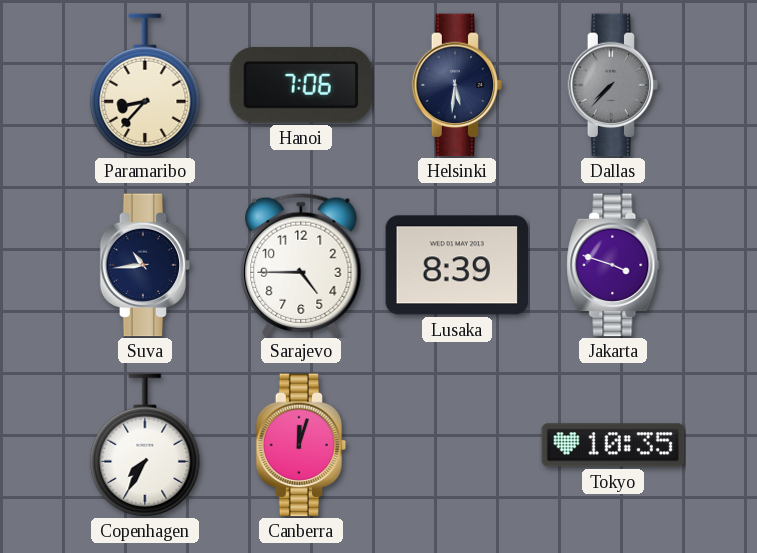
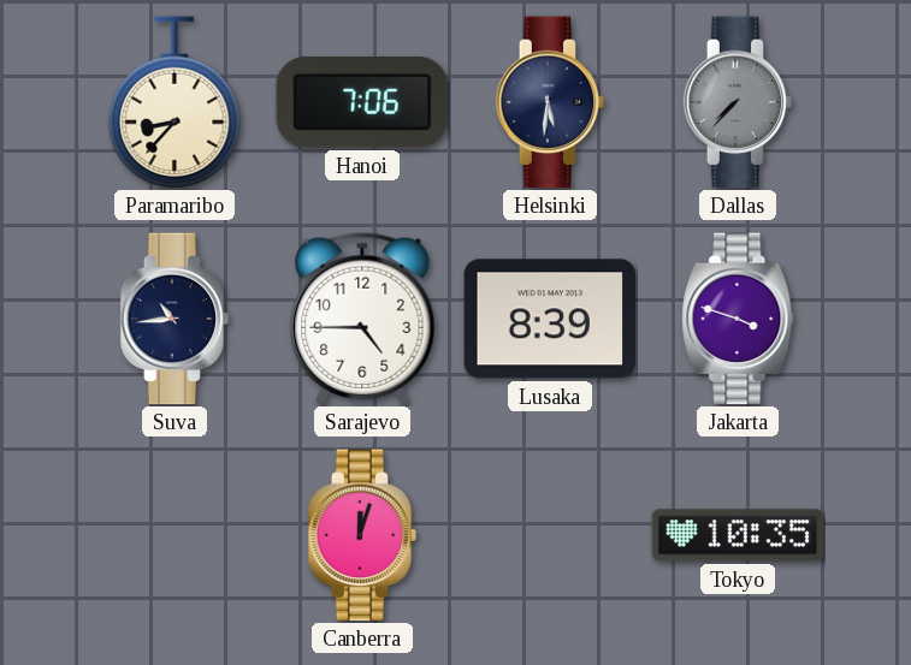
Copenhagen: 7:35 -> none (145, 445)
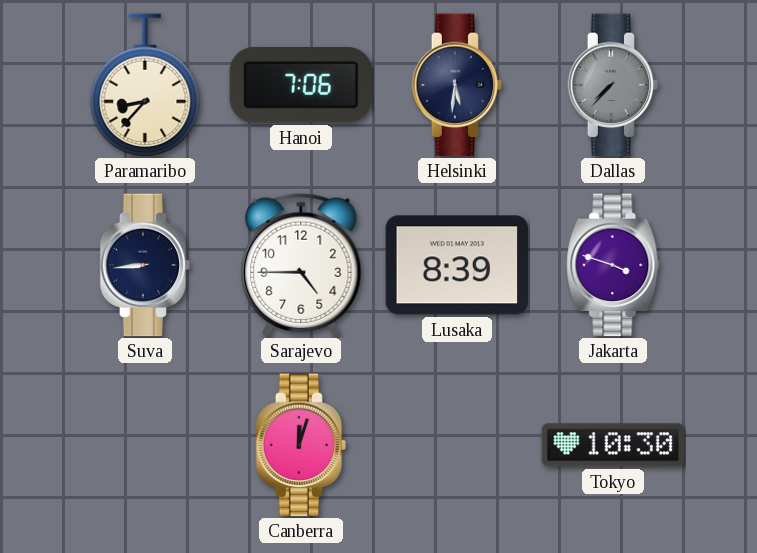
Suva: 10:44 -> 8:44 (145, 265)
Tokyo: 10:35 -> 10:30 (613, 445)
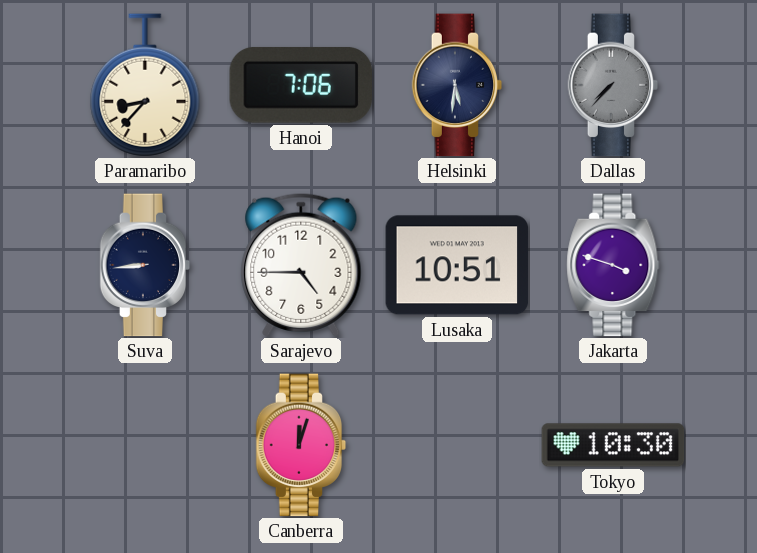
Lusaka: 8:39 -> 10:51 (457, 265)
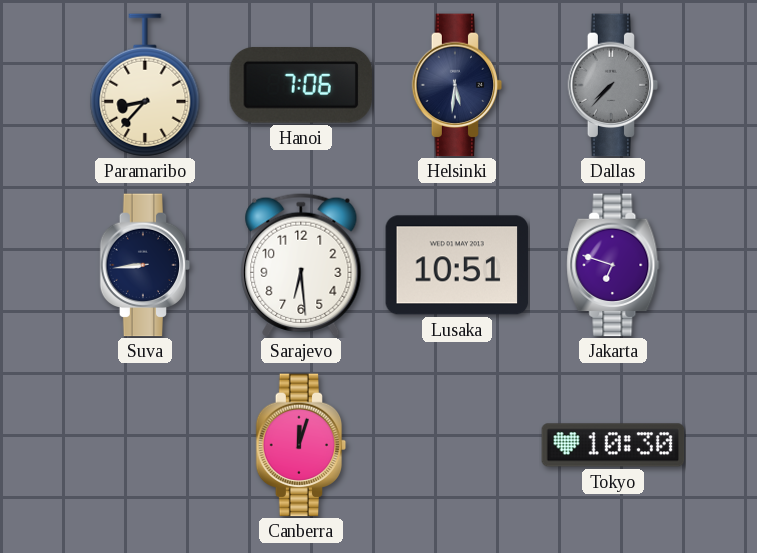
Sarajevo: 4:45 -> 6:29 (301, 265)
Jakarta: 3:48 -> 6:48 (613, 265)
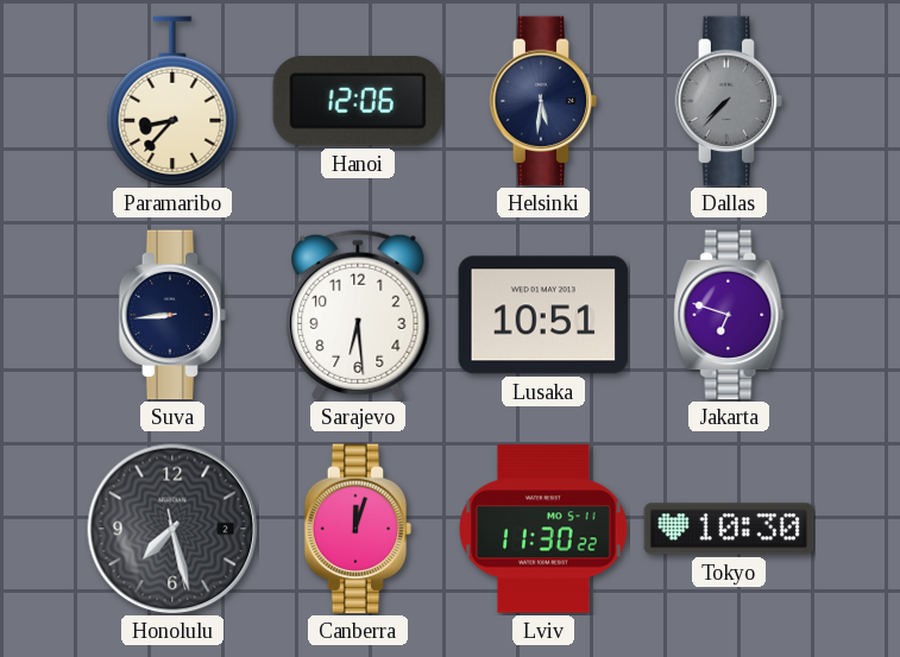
Hanoi: 7:06 -> 12:06 (357, 101)
Honolulu: none -> 7:27 (172, 529)
Lviv: none -> 11:30 (543, 529)
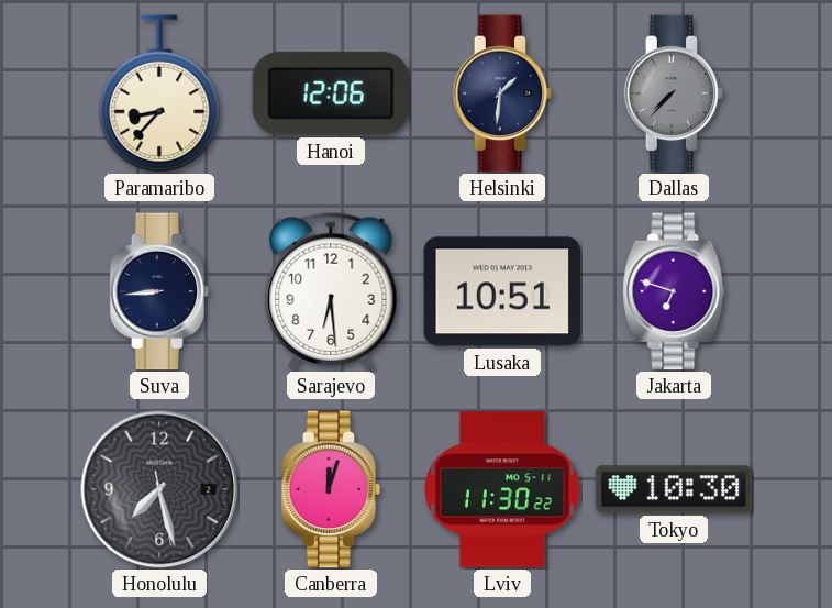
Helsinki: 5:31 -> 1:31 (502, 93)
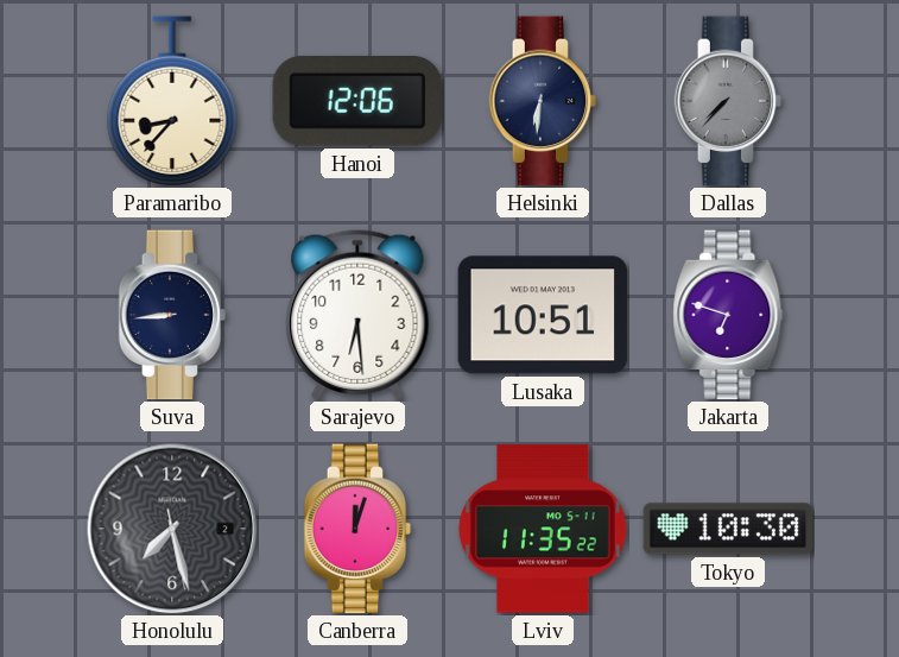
Helsinki: 1:31 -> 6:31 (543, 101)
Lviv: 11:30 -> 11:35 (543, 529)
